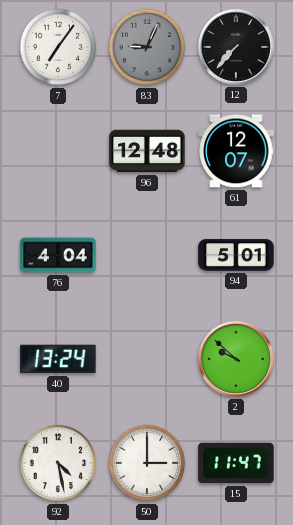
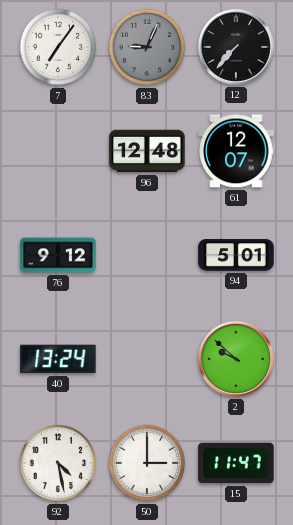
76: 4:04 -> 9:12 (58, 255)
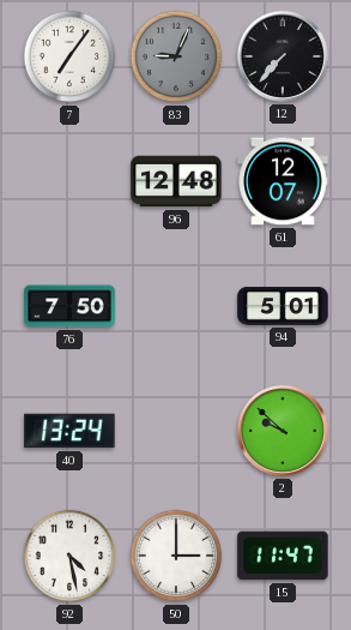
76: 9:12 -> 7:50 (69, 306)
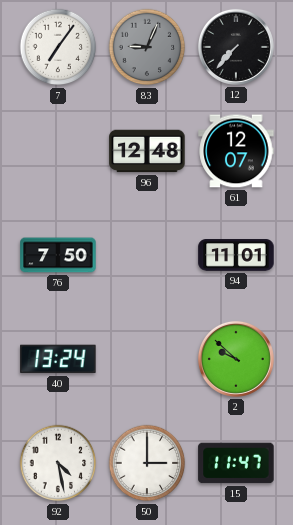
94: 5:01 -> 11:01 (236, 255)
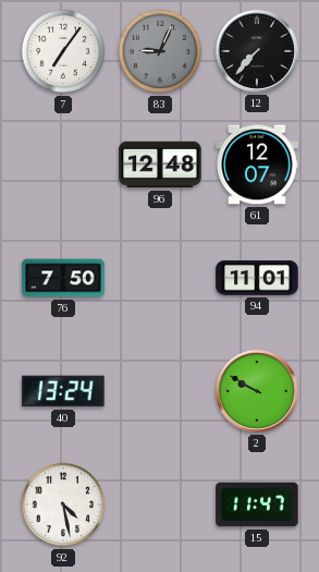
2: 9:52 -> 9:50 (257, 391)
50: 3:00 -> none (147, 463)
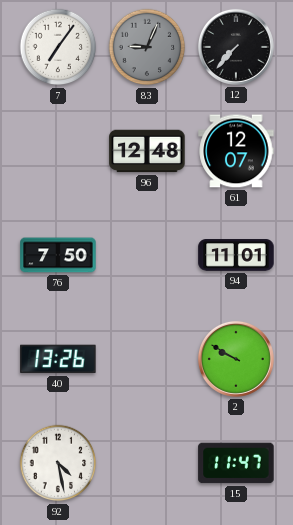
40: 13:24 -> 13:26 (58, 359)
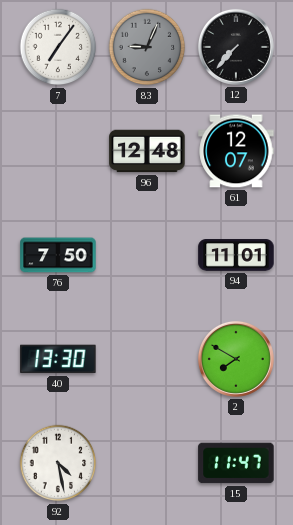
40: 13:26 -> 13:30 (58, 359)
2: 9:50 -> 7:50 (236, 359)
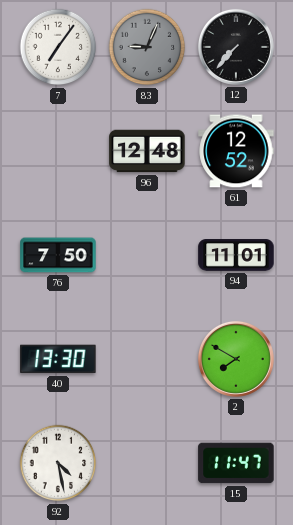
61: 12:07 -> 12:52 (236, 151)
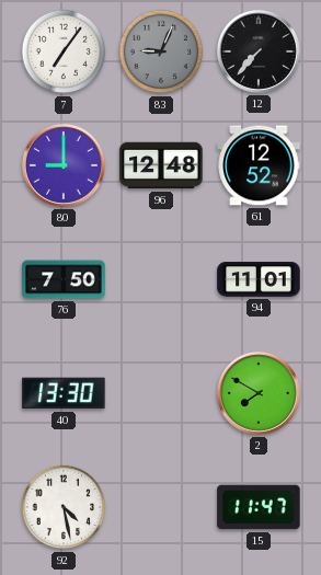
80: none -> 9:00 (64, 165)
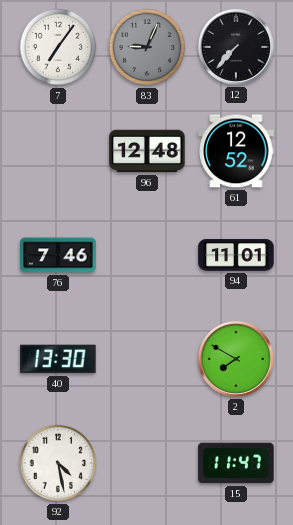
80: 9:00 -> none (64, 165)
76: 7:50 -> 7:46 (58, 255)
